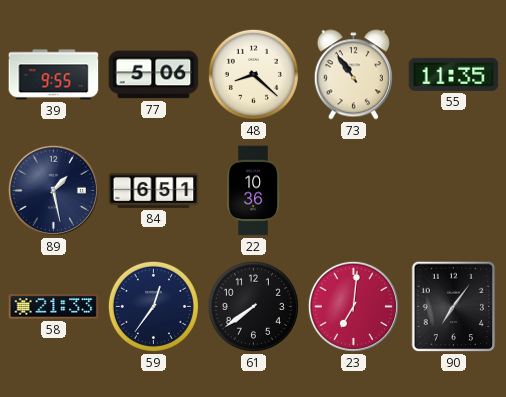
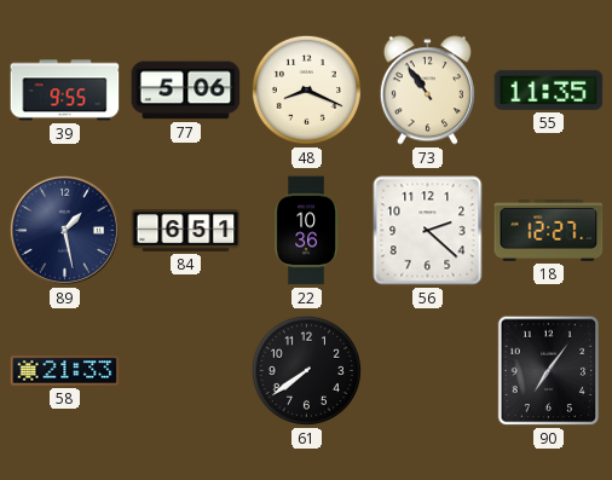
48: 8:22 -> 8:19 (306, 89)
56: none -> 2:22 (428, 231)
18: none -> 12:27 (549, 230)
59: 12:36 -> none (153, 306)
23: 7:01 -> none (353, 306)
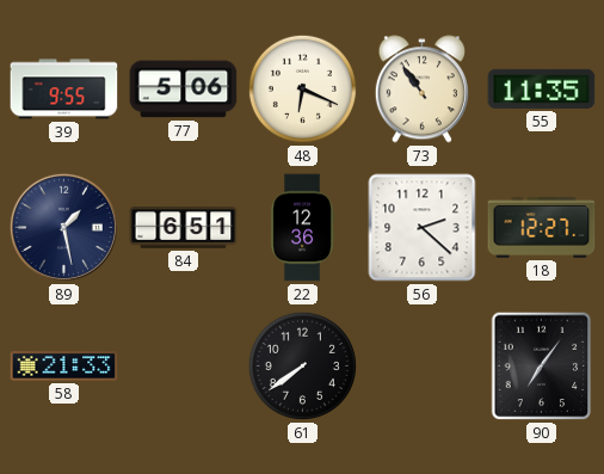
48: 8:19 -> 6:19 (302, 88)
22: 10:36 -> 12:36 (302, 228)
